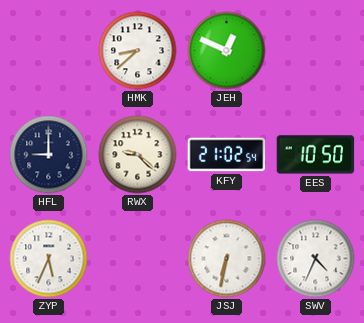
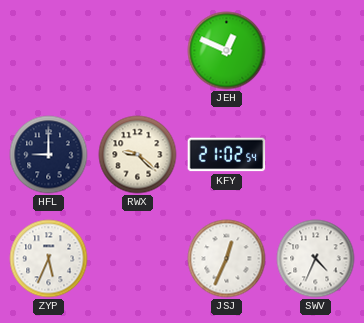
HMK: 8:38 -> none (138, 51)
EES: 10:50 -> none (316, 155)
JSJ: 6:32 -> 12:34 (227, 259)
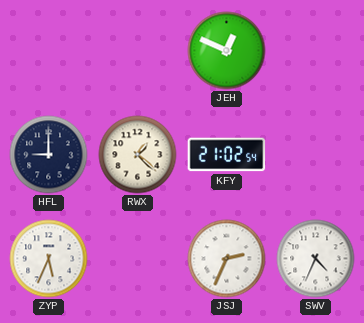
RWX: 9:22 -> 1:22 (138, 155)
JSJ: 12:34 -> 2:34 (227, 259)
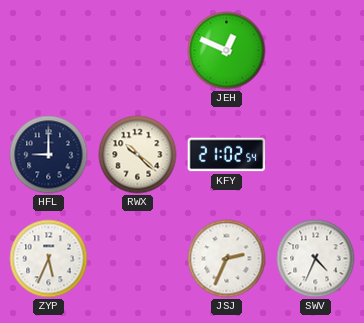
RWX: 1:22 -> 10:22 (138, 155)
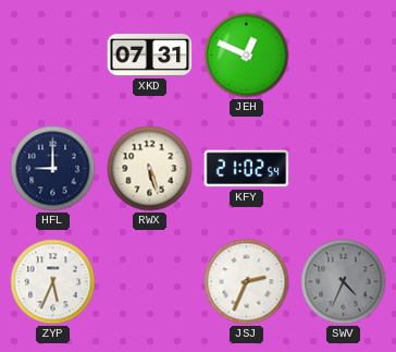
XKD: none -> 07:31 (150, 54)
RWX: 10:22 -> 5:27 (150, 169)
SWV dial: white -> grey (344, 282)
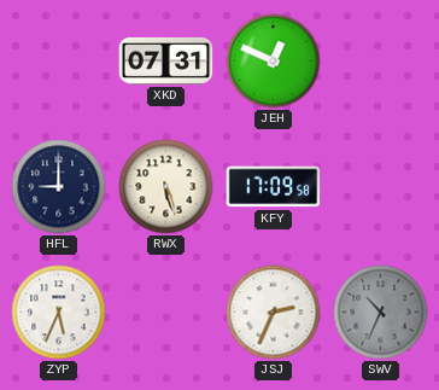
KFY: 21:02 -> 17:09 (274, 187)
SWV: 4:34 -> 10:34 (381, 313)
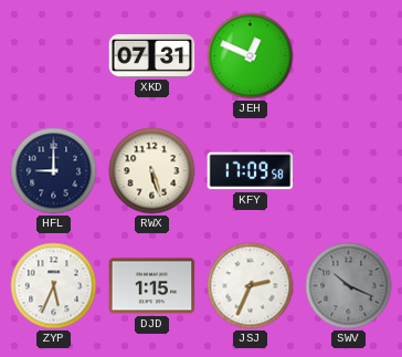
DJD: none -> 1:15 (152, 286)
SWV: 10:34 -> 10:19 (349, 286)
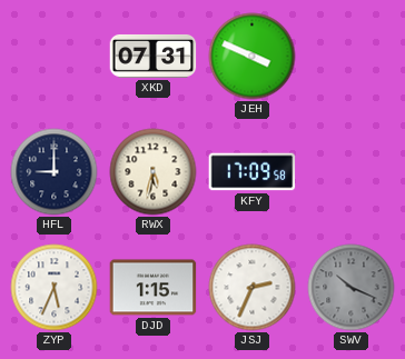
JEH: 12:49 -> 3:49 (253, 57)
RWX: 5:27 -> 5:32 (154, 172)
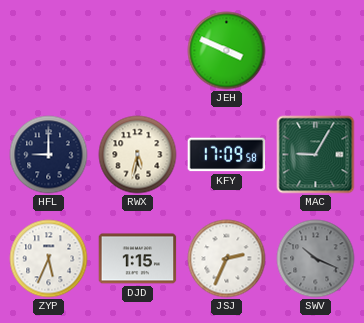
XKD: 07:31 -> none (154, 56)
MAC: none -> 9:05 (316, 155)
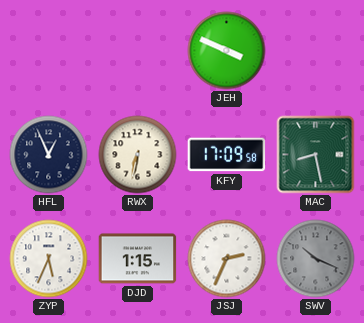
HFL: 9:00 -> 12:56 (49, 155)
RWX: 5:32 -> 6:32 (138, 155)
MAC: 9:05 -> 8:28 (316, 155)
